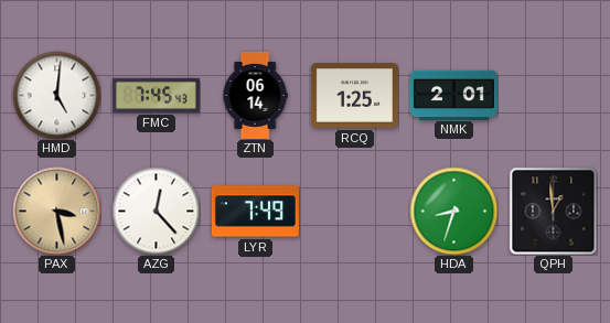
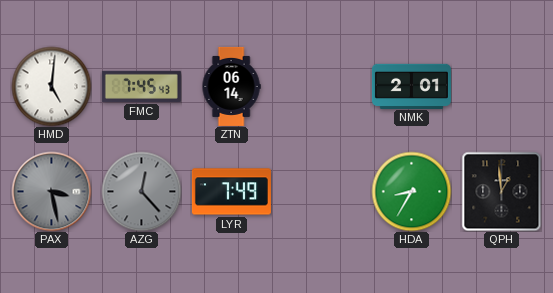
RCQ: 1:25 -> none (354, 96)
PAX dial: champagne -> grey (51, 191)
AZG dial: white -> grey (141, 191)
HDA: 8:33 -> 8:35 (411, 191)
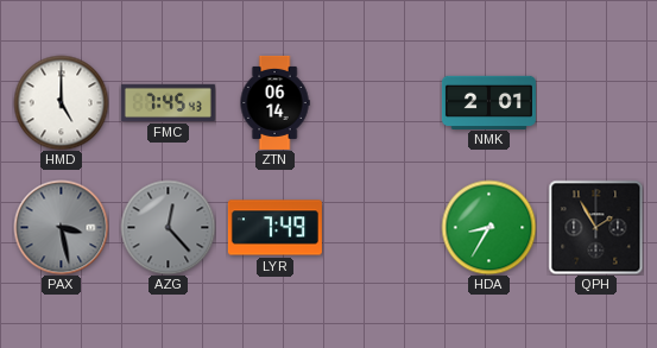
HMD: 5:01 -> 5:00 (61, 102)
QPH: 12:59 -> 1:55 (595, 227)
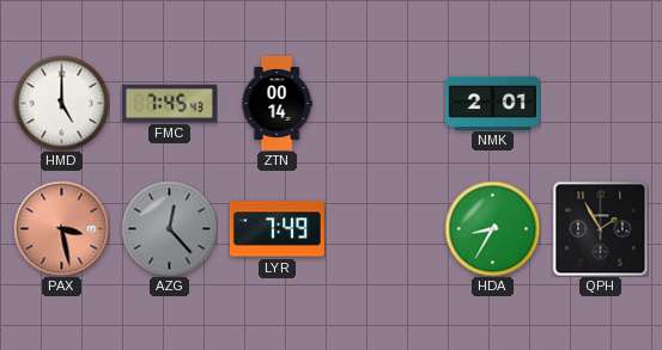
ZTN: 06:14 -> 00:14 (277, 103)
PAX dial: grey -> salmon (61, 228)
